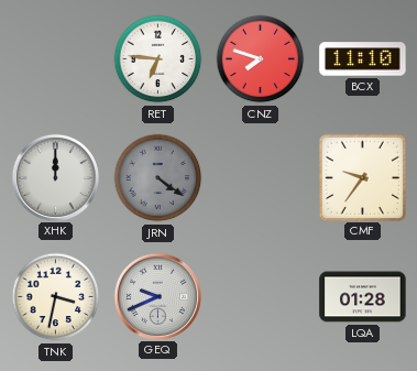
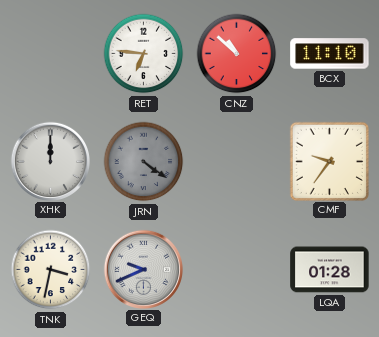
CNZ: 7:48 -> 10:52 (237, 54)
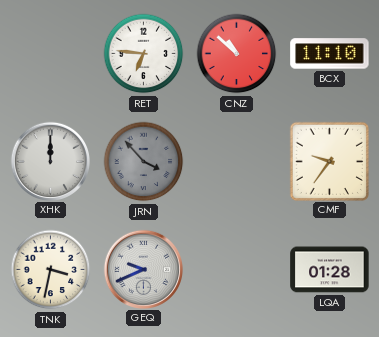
JRN: 4:21 -> 3:53 (144, 162)
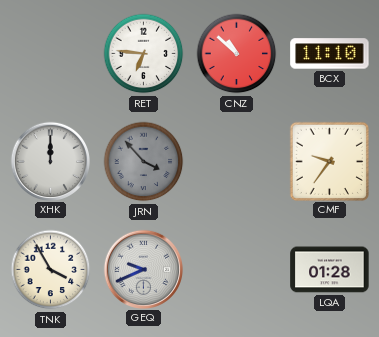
TNK: 3:32 -> 3:55 (51, 270)
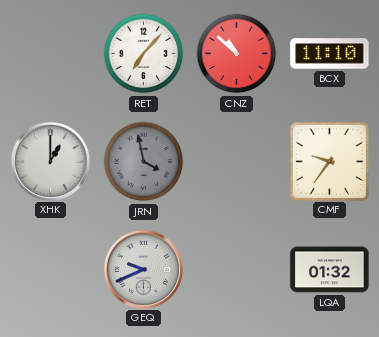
RET: 6:46 -> 7:07 (144, 54)
XHK: 12:00 -> 1:00 (50, 161)
JRN: 3:53 -> 3:58 (144, 162)
TNK: 3:55 -> none (51, 270)
LQA: 01:28 -> 01:32 (330, 270)
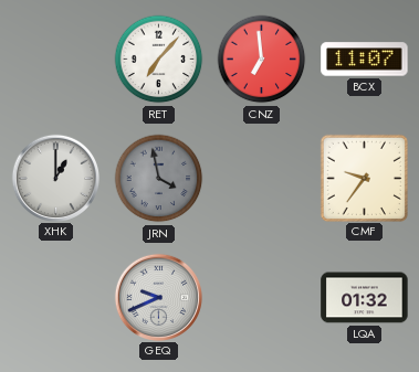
CNZ: 10:52 -> 6:59 (262, 60)
BCX: 11:10 -> 11:07 (365, 60)
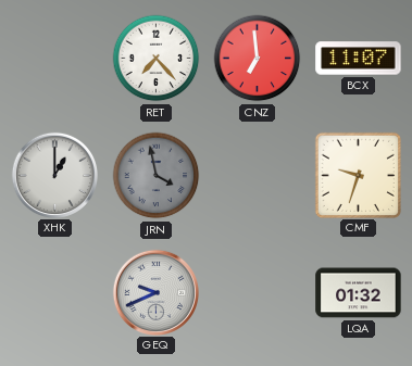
RET: 7:07 -> 7:23 (157, 59)
CMF: 9:36 -> 9:33 (358, 175)
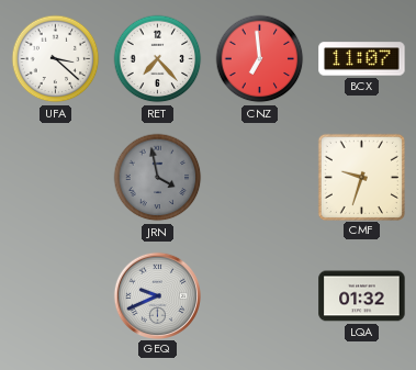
UFA: none -> 3:22 (56, 59)
XHK: 1:00 -> none (54, 175)
